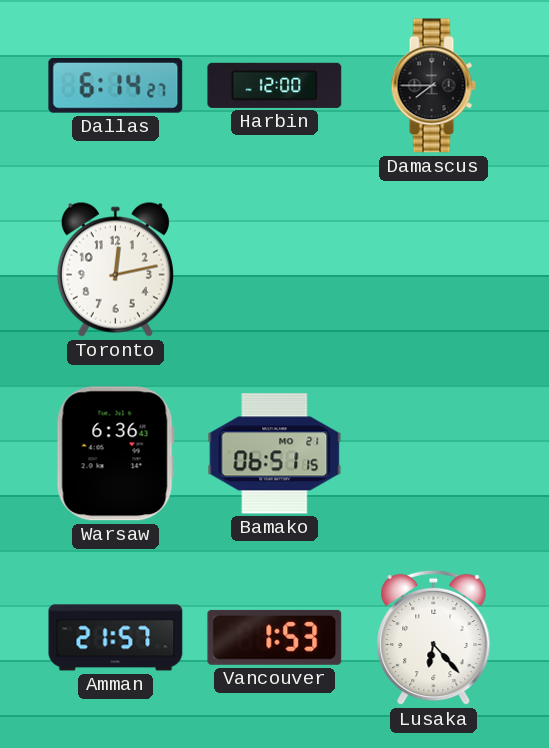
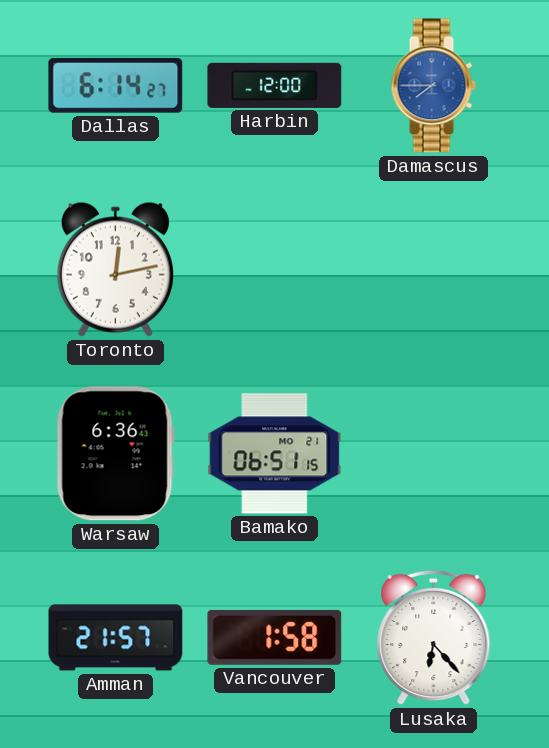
Damascus dial: black -> blue (433, 86)
Vancouver: 1:53 -> 1:58 (275, 637)
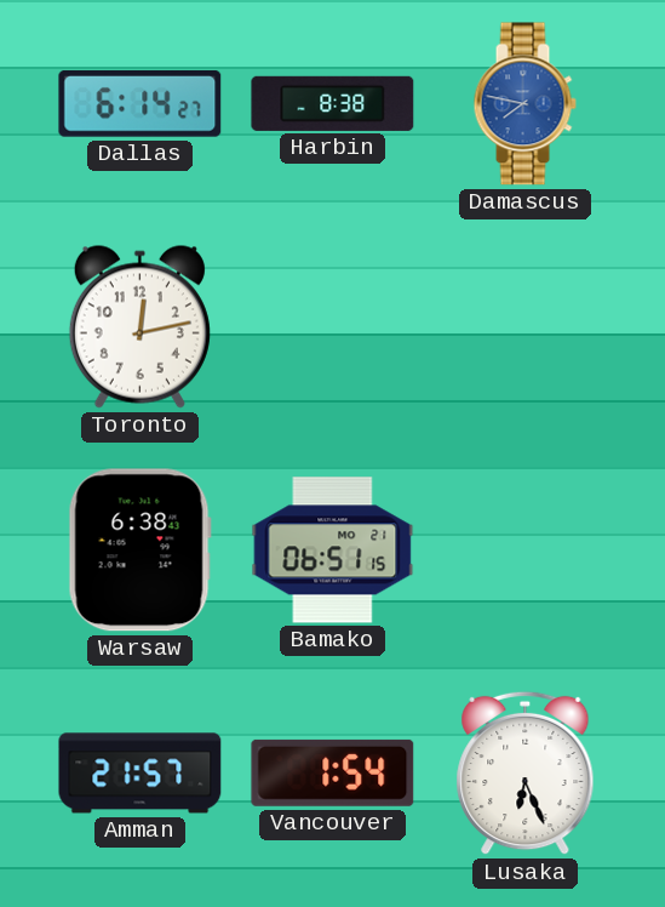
Harbin: 12:00 -> 8:38 (333, 103)
Damascus: 7:45 -> 7:47 (524, 104)
Warsaw: 6:36 -> 6:38 (139, 551)
Vancouver: 1:58 -> 1:54 (333, 772)
Lusaka: 6:23 -> 6:26 (526, 774)
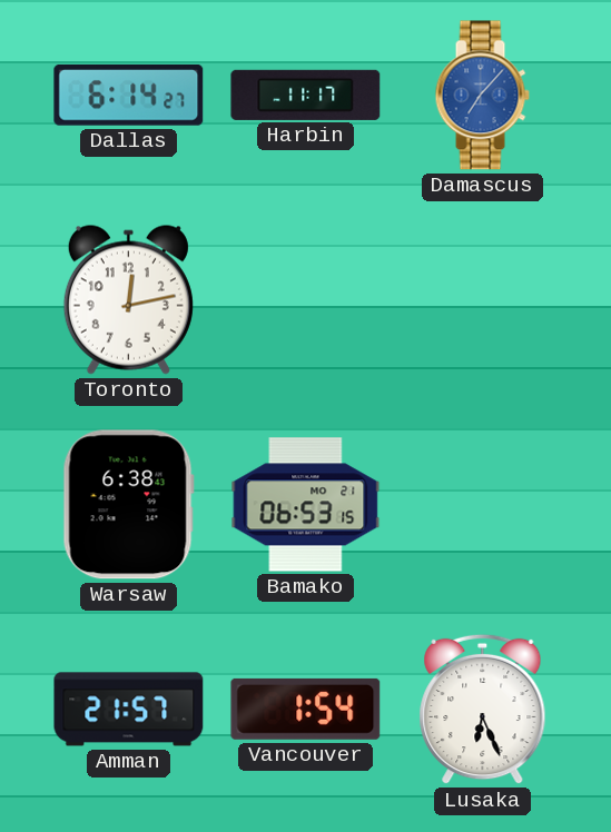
Harbin: 8:38 -> 11:17 (306, 95)
Damascus: 7:47 -> 7:07 (482, 96)
Bamako: 06:51 -> 06:53 (306, 505)
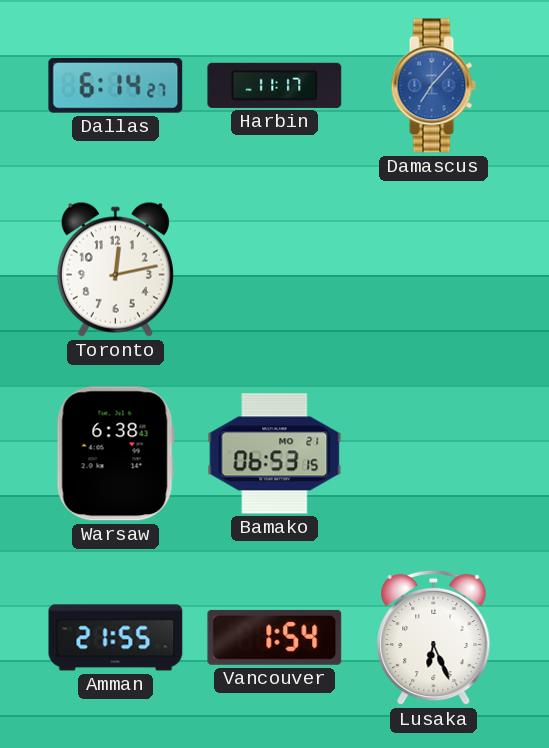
Amman: 21:57 -> 21:55 (116, 638)
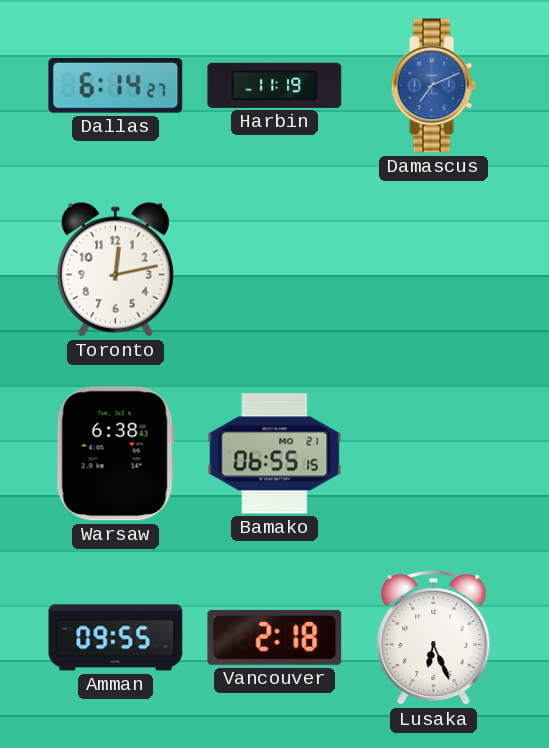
Harbin: 11:17 -> 11:19 (275, 85)
Damascus: 7:07 -> 7:11 (433, 86)
Bamako: 06:53 -> 06:55 (275, 454)
Amman: 21:55 -> 09:55 (116, 638)
Vancouver: 1:54 -> 2:18 (275, 637)
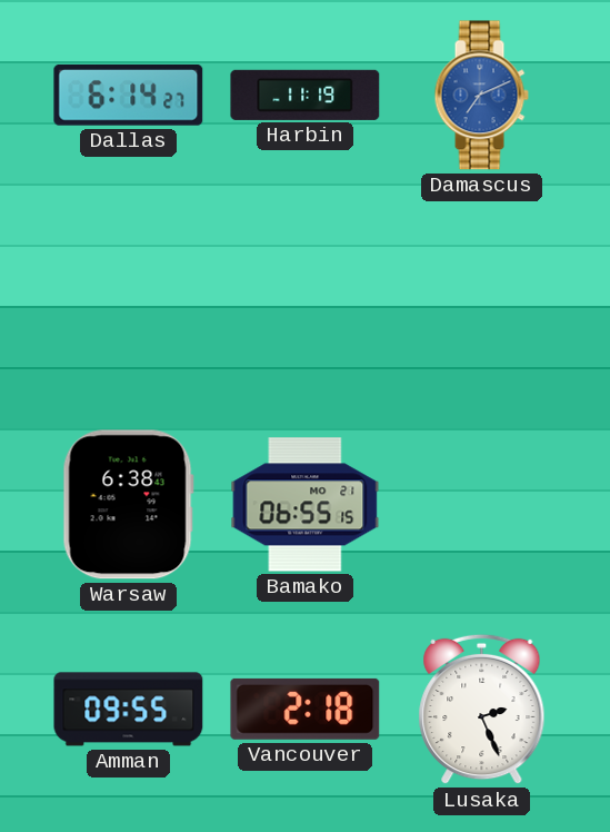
Toronto: 12:13 -> none (115, 269)
Lusaka: 6:26 -> 2:26 (482, 710)
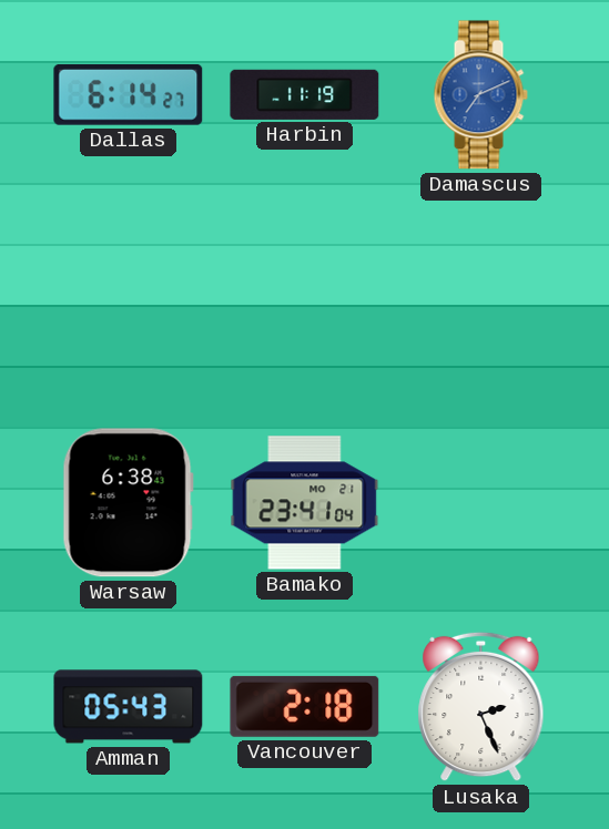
Bamako: 06:55 -> 23:41 (305, 503)
Amman: 09:55 -> 05:43 (129, 707)
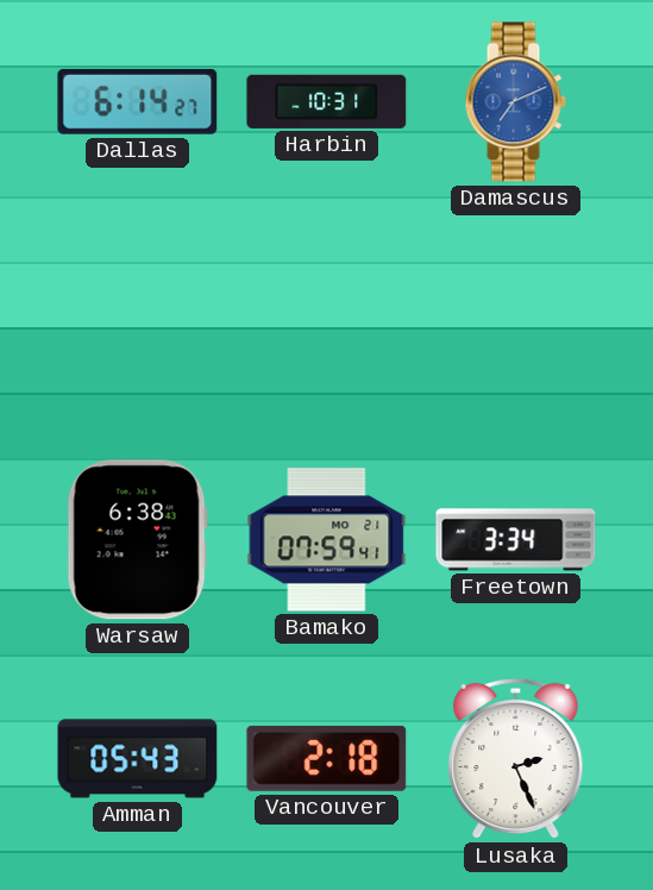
Harbin: 11:19 -> 10:31 (327, 101)
Bamako: 23:41 -> 07:59 (327, 540)
Freetown: none -> 3:34 (516, 540)
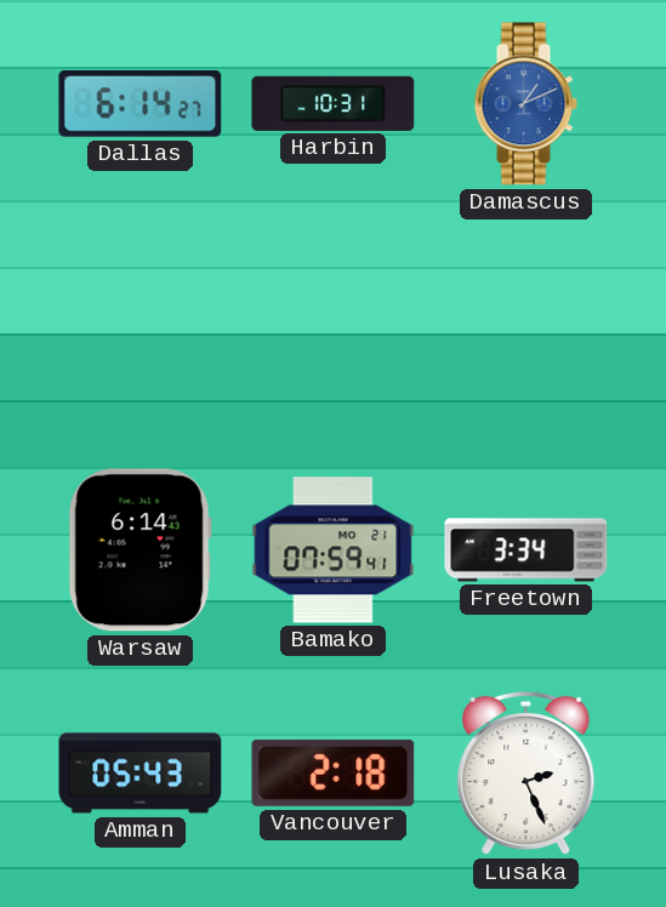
Damascus: 7:11 -> 1:11 (525, 104)
Warsaw: 6:38 -> 6:14 (140, 551)
